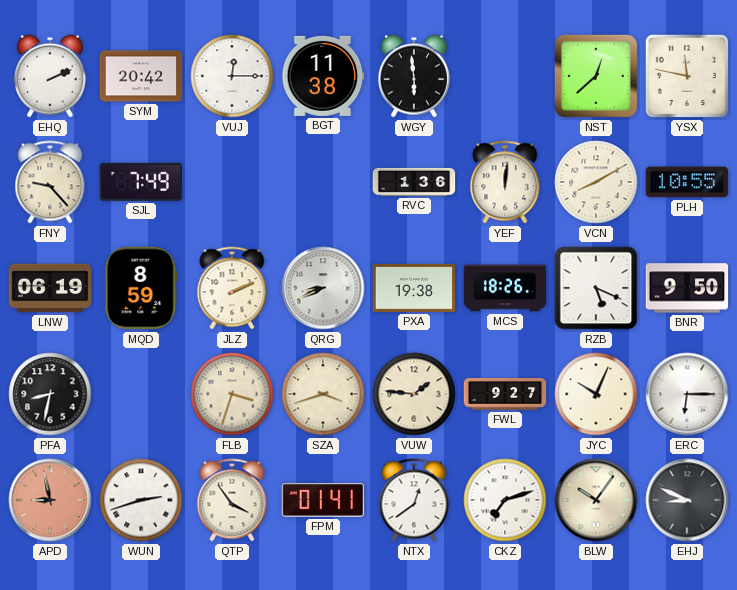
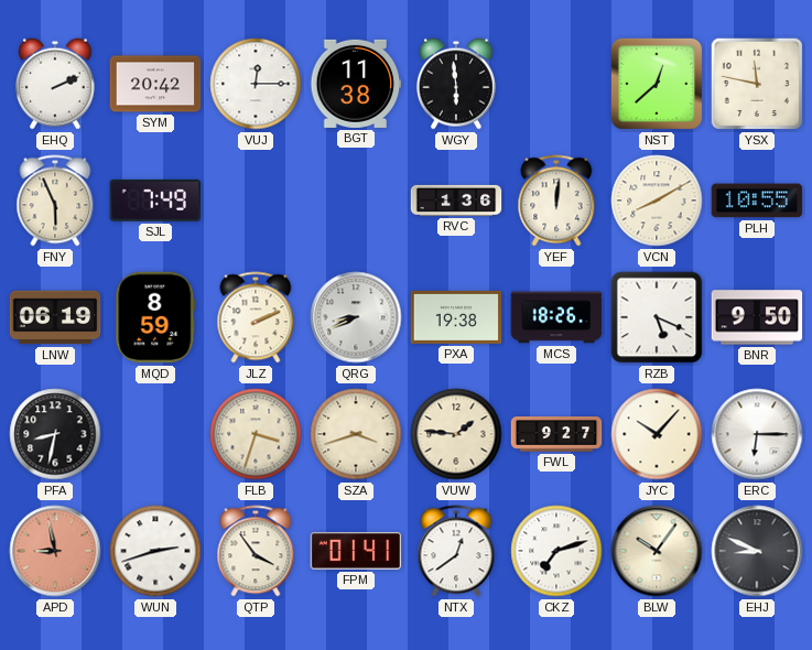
FNY: 9:23 -> 5:56 (55, 201)
JYC: 10:04 -> 10:07 (657, 434)
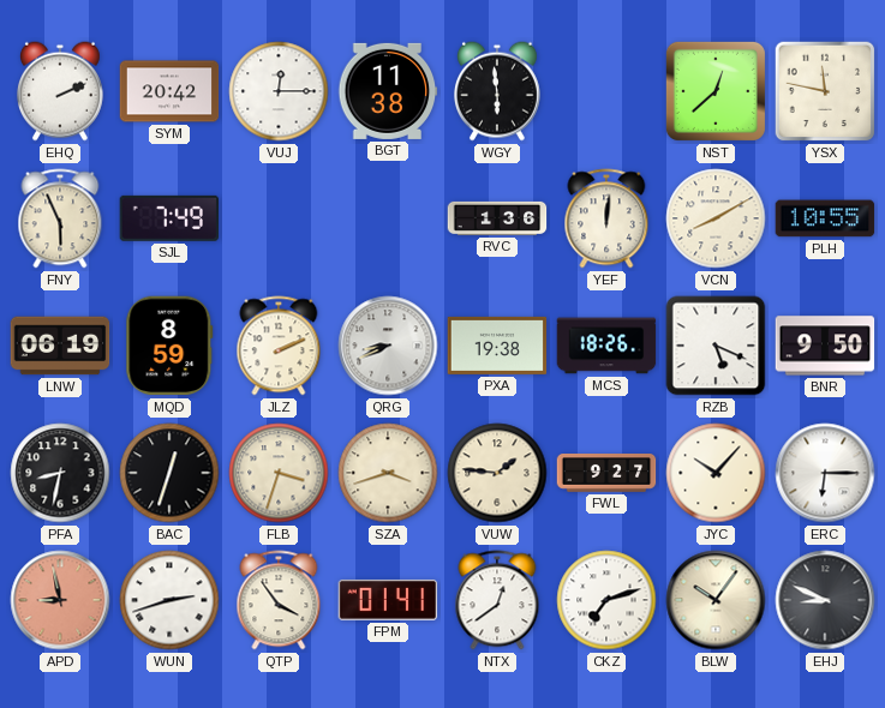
BAC: none -> 12:33 (169, 473)
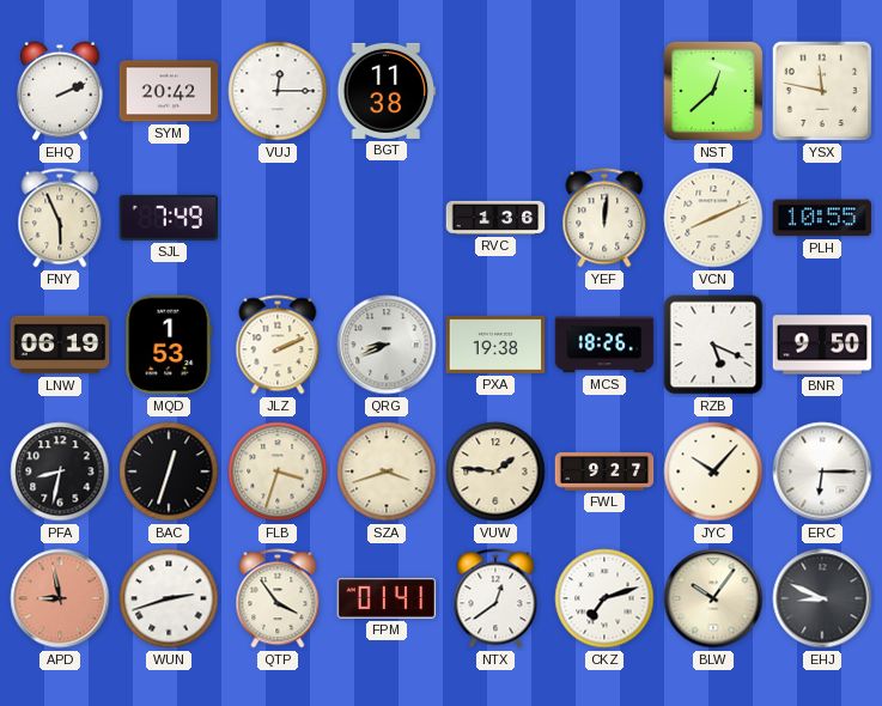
WGY: 5:59 -> none (497, 91)
VCN: 8:10 -> 8:11 (713, 218)
MQD: 8:59 -> 1:53 (169, 345)
